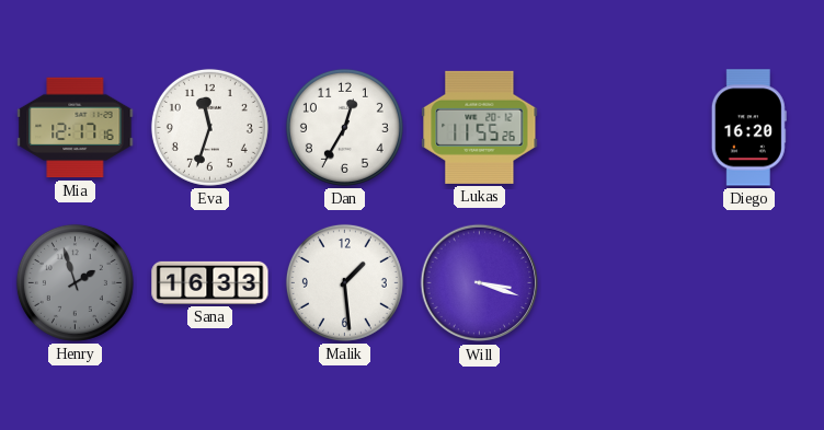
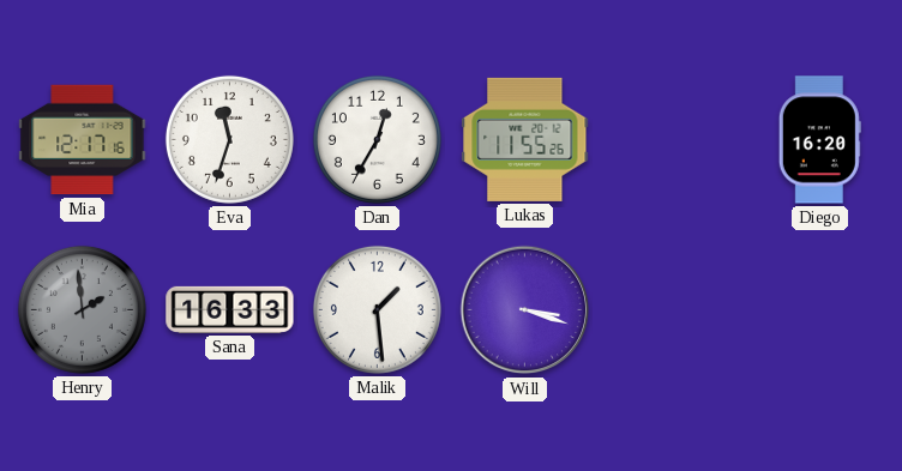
Henry: 1:57 -> 1:59 (82, 309)
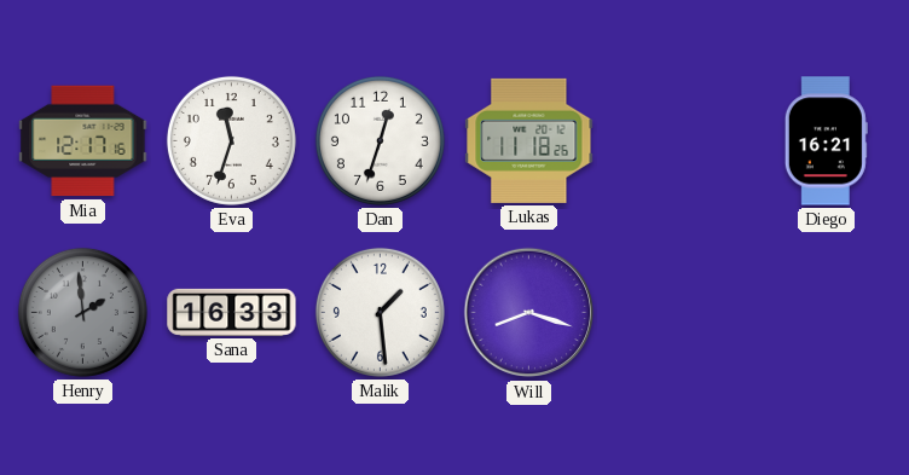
Dan: 12:35 -> 12:33 (380, 140)
Lukas: 11:55 -> 11:18 (529, 140)
Diego: 16:20 -> 16:21 (826, 141)
Will: 3:18 -> 8:18 (529, 313)
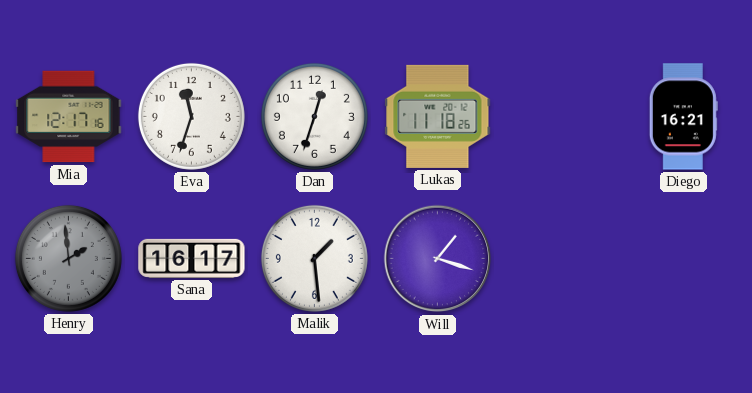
Sana: 16:33 -> 16:17 (192, 258)
Will: 8:18 -> 1:18 (438, 259)
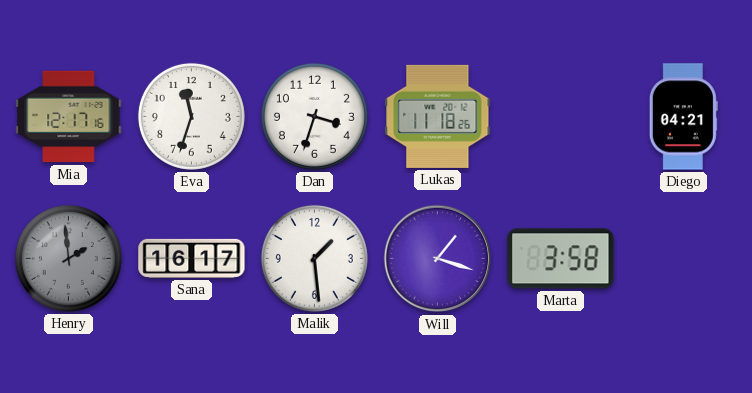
Dan: 12:33 -> 3:33 (314, 116)
Diego: 16:21 -> 04:21 (683, 117)
Marta: none -> 3:58 (561, 259)
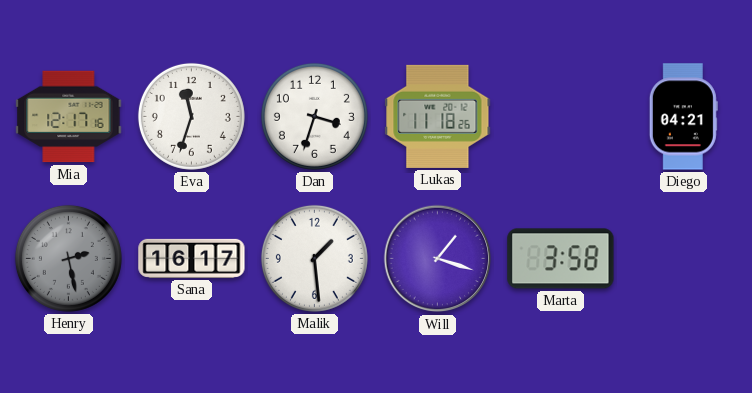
Henry: 1:59 -> 2:28 (68, 258)
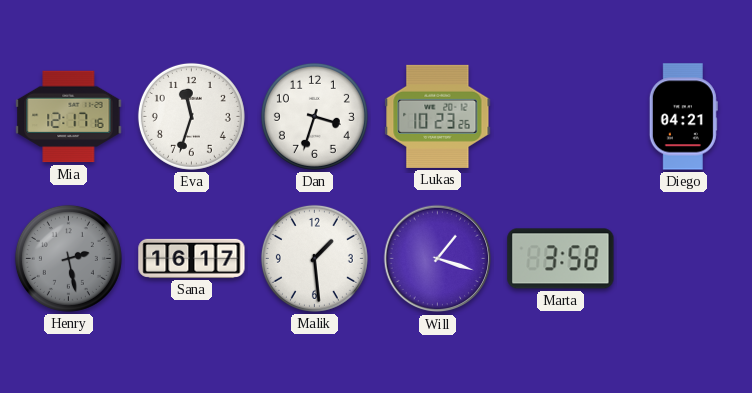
Lukas: 11:18 -> 10:23 (438, 116)
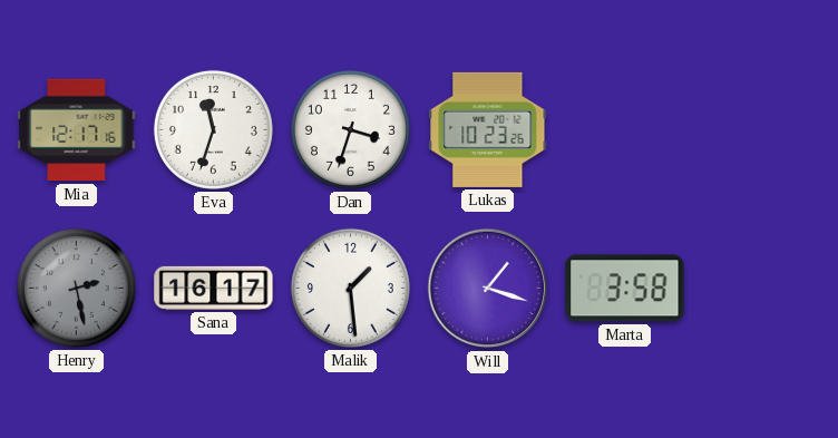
Diego: 04:21 -> none (683, 117)
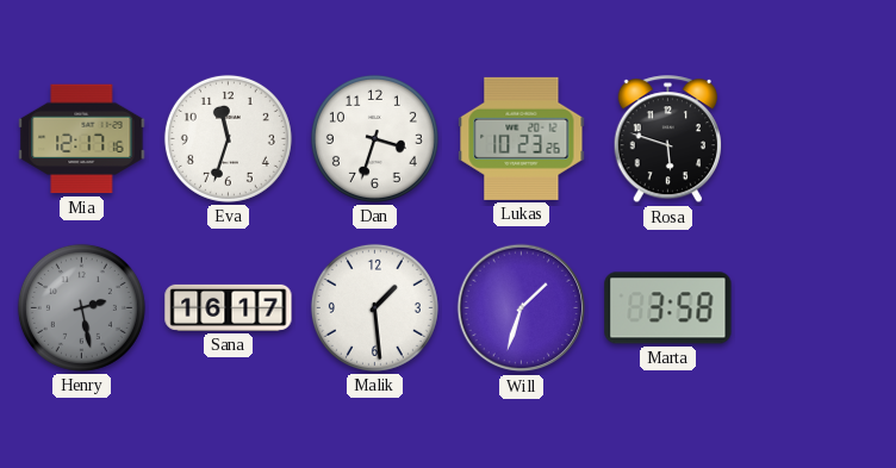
Rosa: none -> 5:48 (667, 139)
Will: 1:18 -> 1:33 (522, 308)
